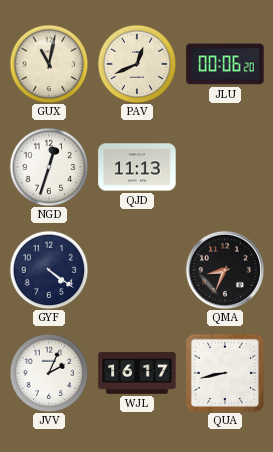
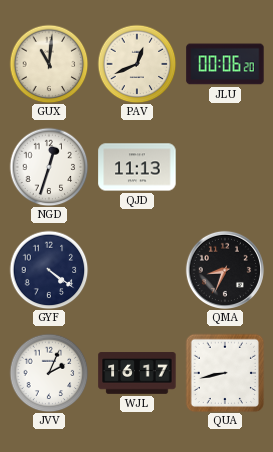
GUX: 11:02 -> 11:01 (49, 64)
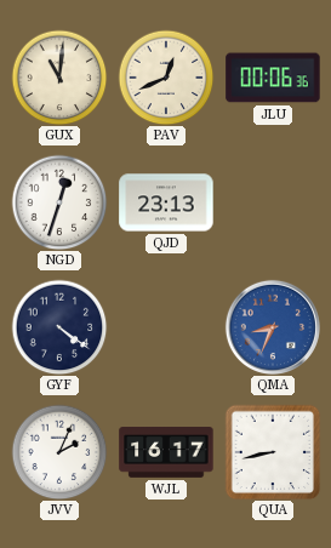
JLU: 00:06:20 -> 00:06:36 (273, 78)
QJD: 11:13 -> 23:13 (166, 202)
QMA dial: black -> blue (273, 327)
